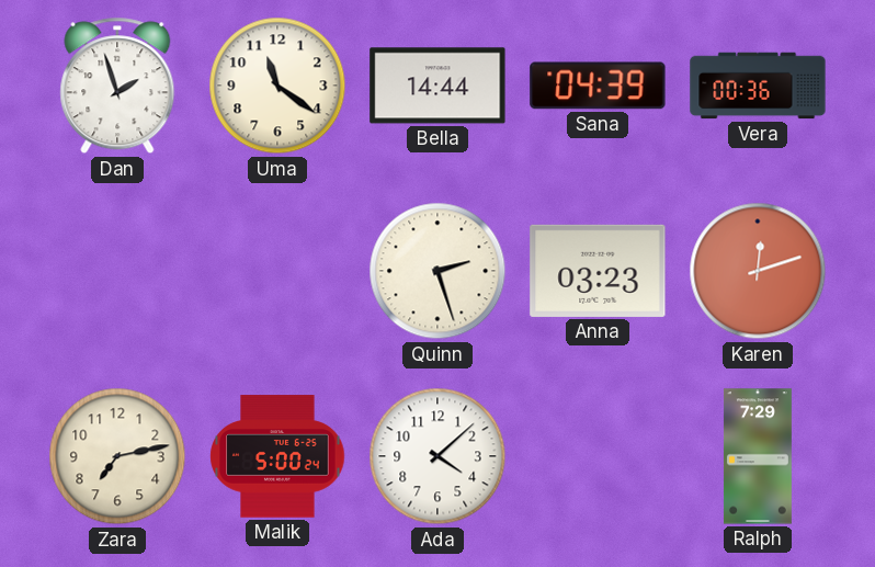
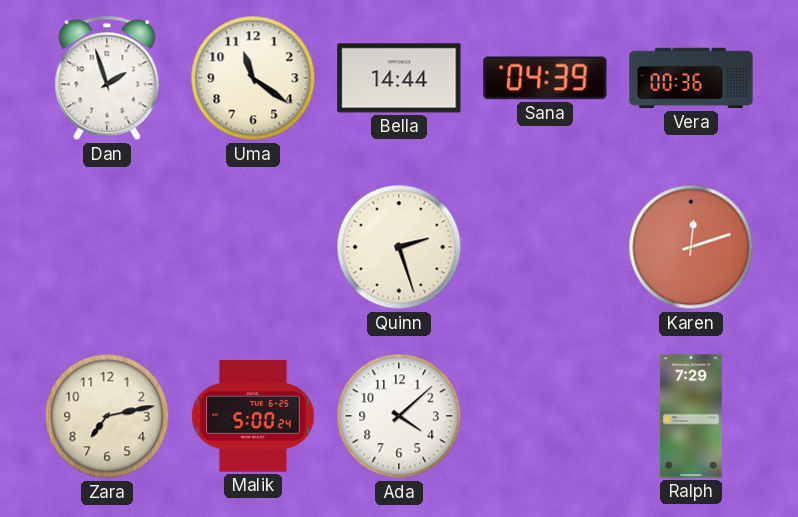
Anna: 03:23 -> none (598, 271)
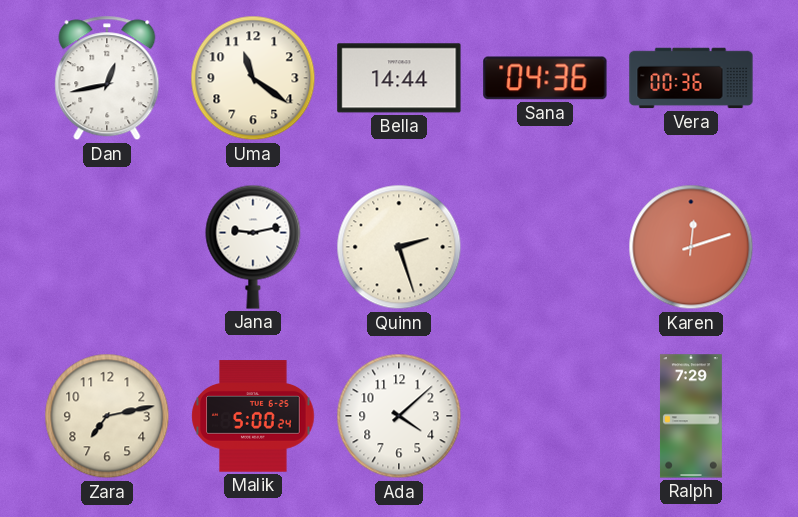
Dan: 1:57 -> 12:43 (107, 78)
Sana: 04:39 -> 04:36 (545, 78)
Jana: none -> 9:13 (253, 247)
